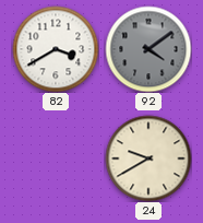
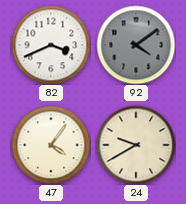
82: 3:40 -> 3:41 (51, 45)
47: none -> 4:06 (51, 145)
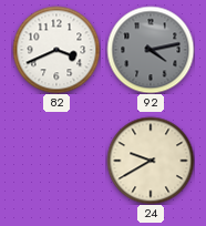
92: 4:09 -> 4:13 (151, 50)
47: 4:06 -> none (51, 145)
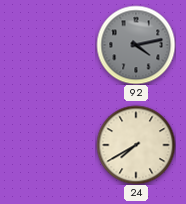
82: 3:41 -> none (56, 50)
24: 9:40 -> 7:40 (136, 145)
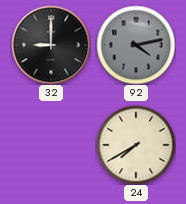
32: none -> 9:00 (51, 45)
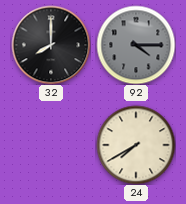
32: 9:00 -> 8:00 (51, 45)
92: 4:13 -> 4:15 (136, 45)
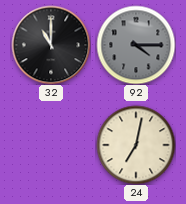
32: 8:00 -> 11:00 (51, 45)
24: 7:40 -> 7:02 (136, 145)
